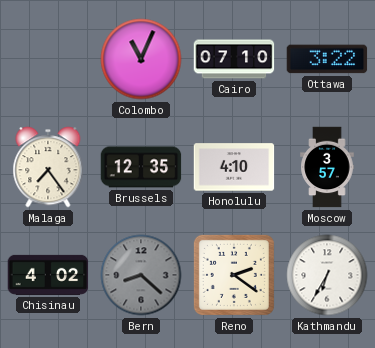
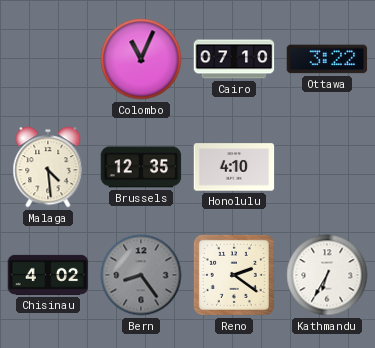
Malaga: 7:24 -> 4:29 (48, 167)
Moscow: 3:57 -> none (327, 167)
Bern: 8:22 -> 8:24 (141, 275)
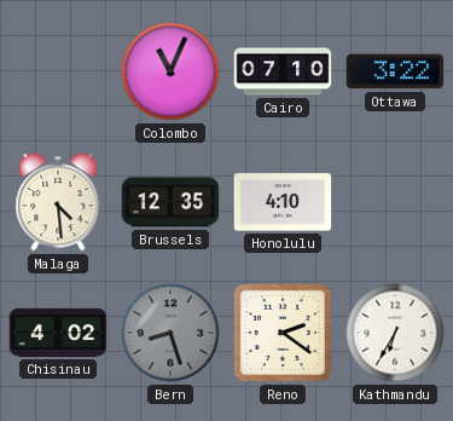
Bern: 8:24 -> 8:27 (170, 333)
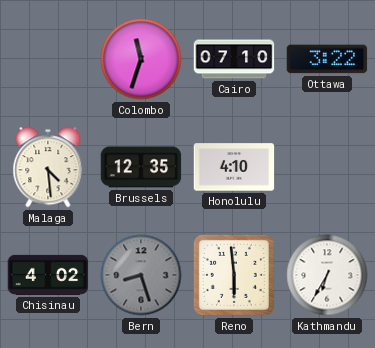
Colombo: 11:04 -> 11:33 (141, 59)
Reno: 2:21 -> 5:59 (234, 275)
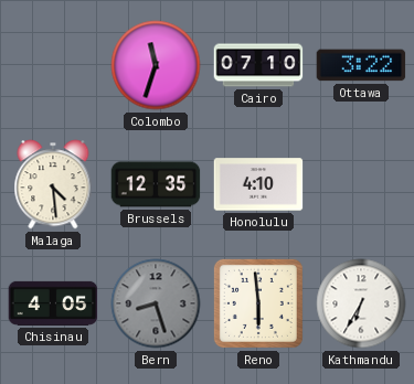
Chisinau: 4:02 -> 4:05 (53, 303)
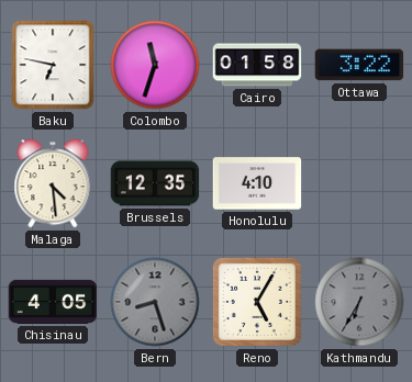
Baku: none -> 6:47 (53, 65)
Cairo: 07:10 -> 01:58 (257, 65)
Reno: 5:59 -> 5:05 (257, 302)
Kathmandu dial: white -> grey (359, 302)
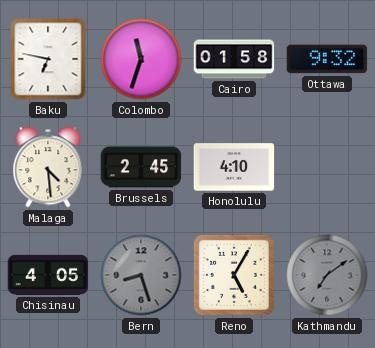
Ottawa: 3:22 -> 9:32 (327, 59)
Brussels: 12:35 -> 2:45 (141, 167)
Kathmandu: 6:35 -> 7:09 (327, 275)
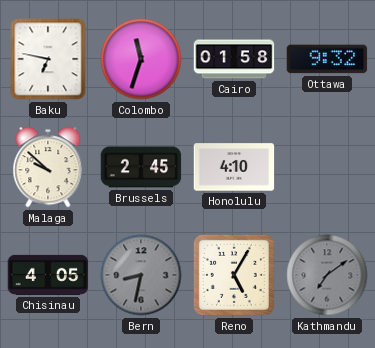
Malaga: 4:29 -> 9:52 (48, 167)
Bern: 8:27 -> 8:32 (141, 275)
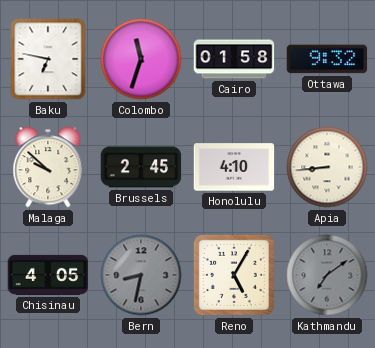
Apia: none -> 8:44 (327, 167)
